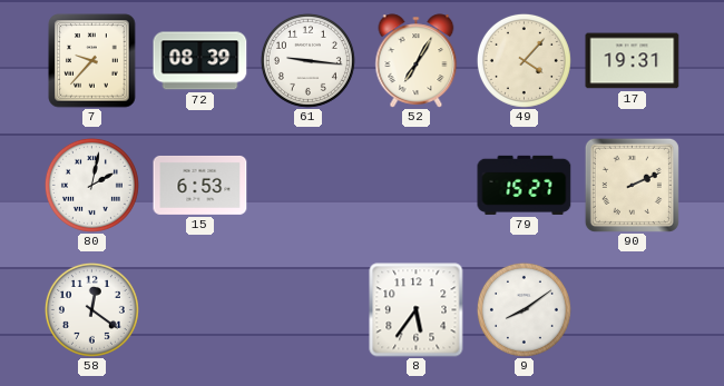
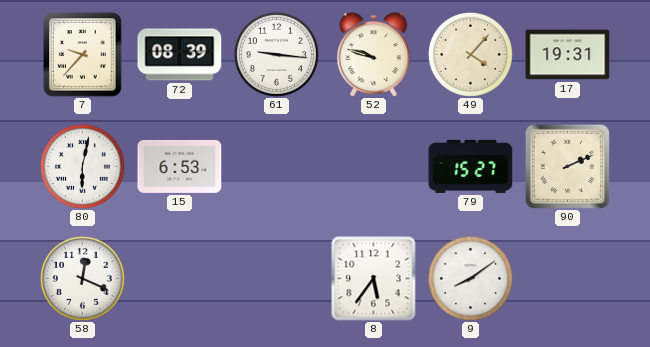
52: 7:05 -> 9:48 (374, 55)
80: 2:02 -> 6:02 (82, 166)
58: 12:21 -> 12:19 (82, 278)
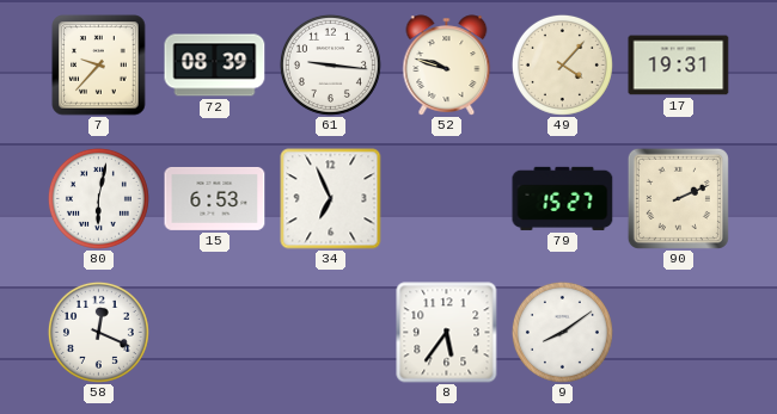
34: none -> 6:56 (331, 199)
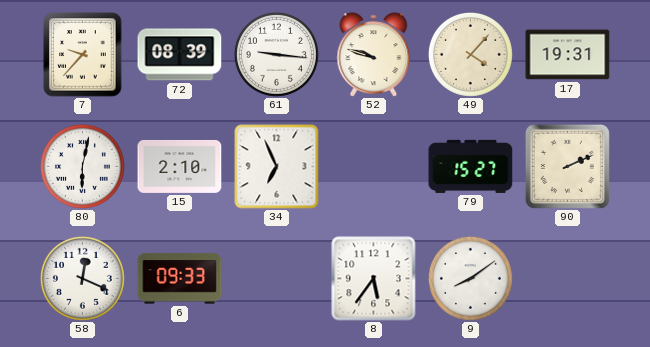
15: 6:53 -> 2:10 (180, 166)
6: none -> 09:33 (180, 279)
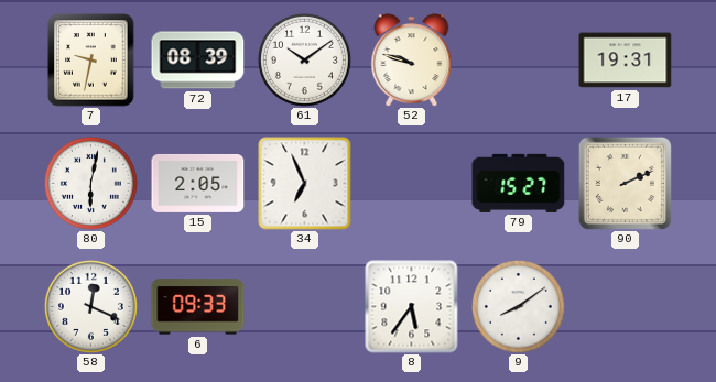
7: 9:37 -> 9:32 (91, 61)
61: 9:16 -> 10:09 (304, 59)
49: 4:07 -> none (470, 54)
15: 2:10 -> 2:05 (198, 183)
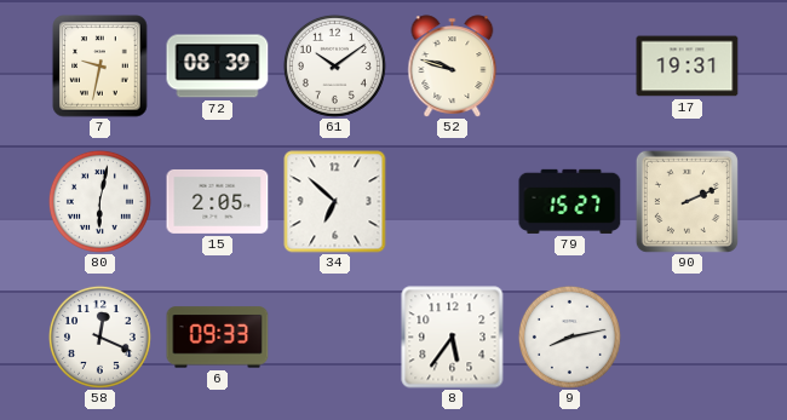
34: 6:56 -> 6:52 (335, 202)
9: 8:09 -> 8:13 (569, 336)
